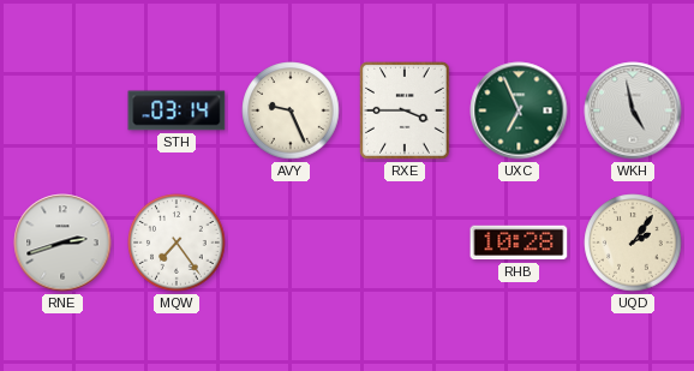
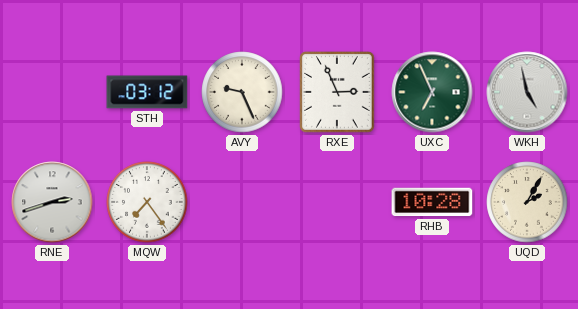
STH: 03:14 -> 03:12 (147, 92)
RXE: 3:45 -> 2:56 (338, 93)
UQD: 2:06 -> 2:05 (527, 202)
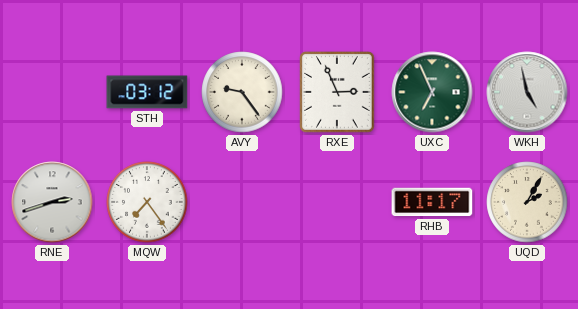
AVY: 9:26 -> 9:24 (242, 92)
RHB: 10:28 -> 11:17 (432, 202)
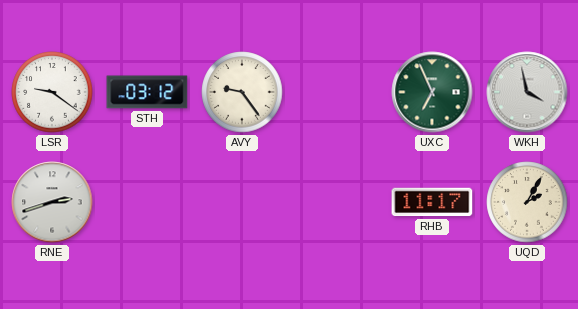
LSR: none -> 9:21 (52, 92)
RXE: 2:56 -> none (338, 93)
WKH: 4:58 -> 3:58 (527, 92)
MQW: 7:24 -> none (147, 202)
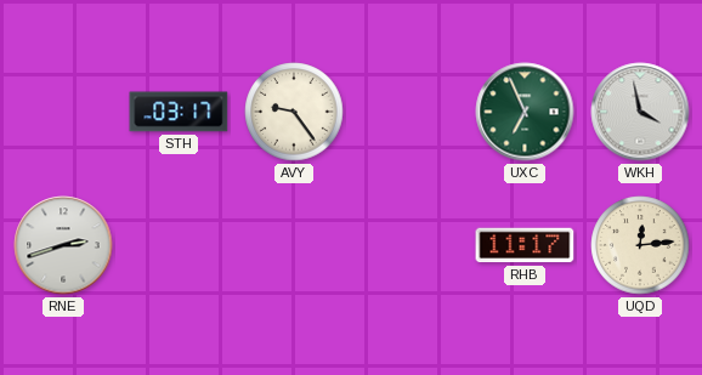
LSR: 9:21 -> none (52, 92)
STH: 03:12 -> 03:17 (179, 112)
UQD: 2:05 -> 12:14 (640, 245)
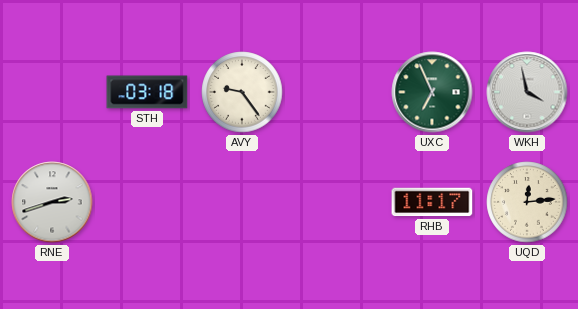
STH: 03:17 -> 03:18 (147, 92)
